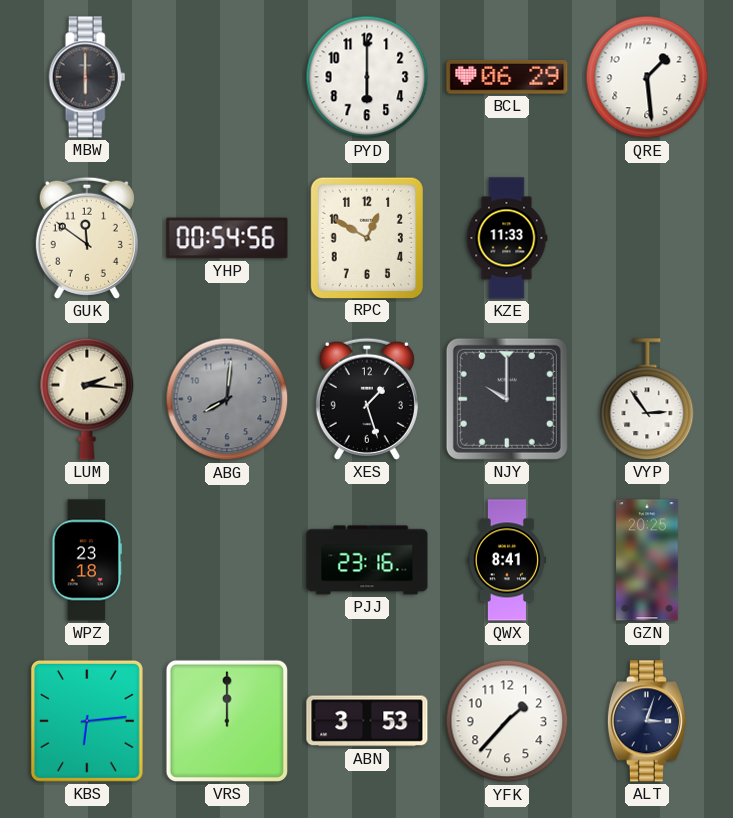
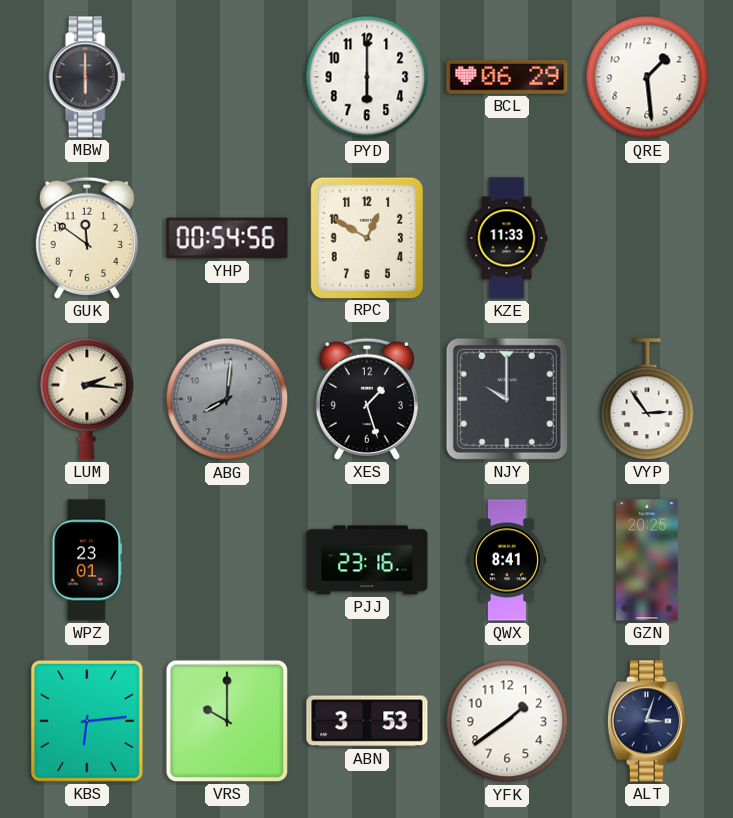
WPZ: 23:18 -> 23:01 (87, 560)
VRS: 12:00 -> 10:00 (227, 721)
YFK: 1:37 -> 1:39 (507, 721)
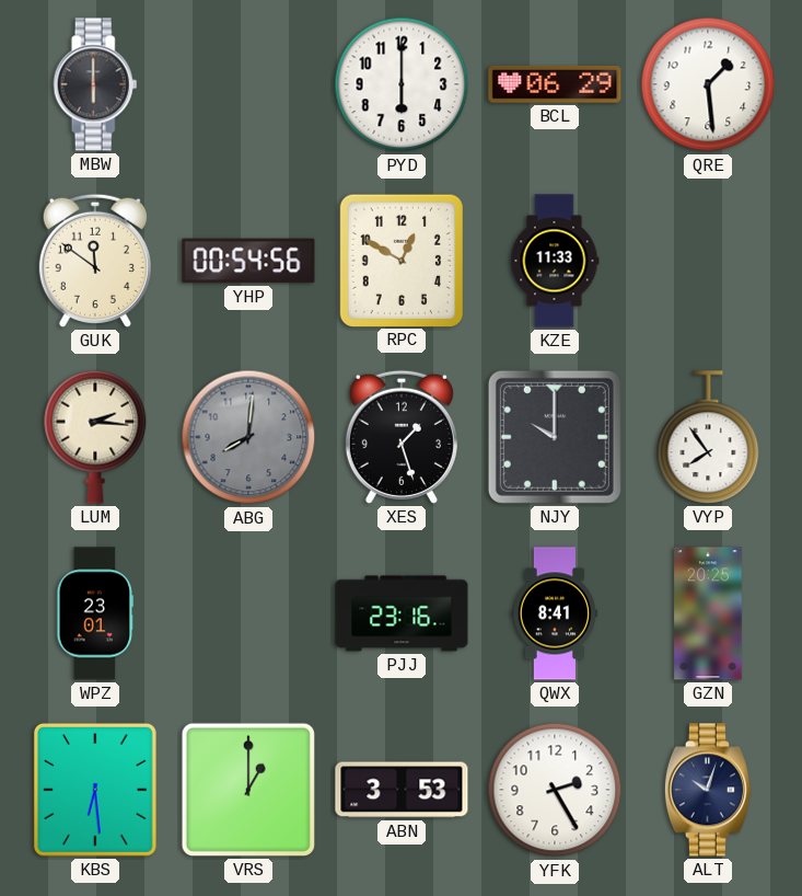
VYP: 2:54 -> 7:54 (708, 437)
KBS: 6:14 -> 6:29 (95, 790)
VRS: 10:00 -> 1:00 (248, 790)
YFK: 1:39 -> 2:25 (555, 790)
ALT: 3:03 -> 10:03 (708, 790)
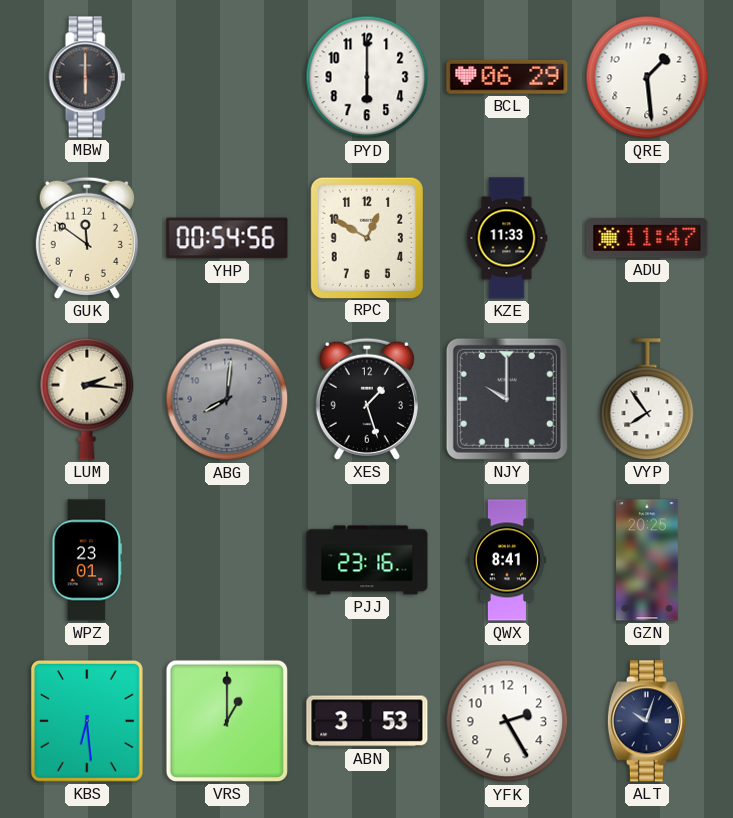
ADU: none -> 11:47 (647, 238)
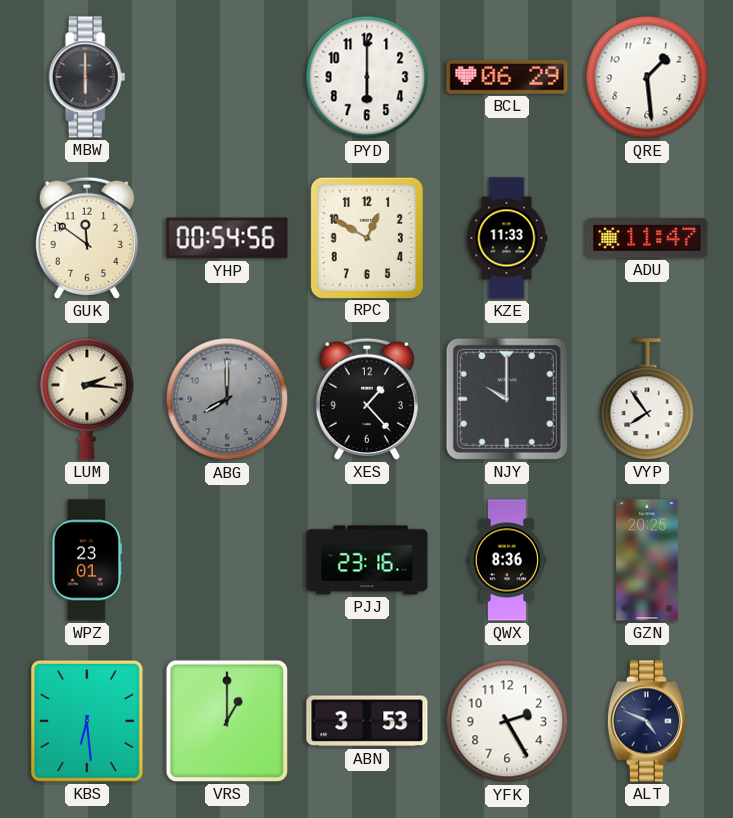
ABG: 8:01 -> 8:00 (227, 399)
XES: 1:27 -> 1:23 (367, 399)
QWX: 8:41 -> 8:36 (506, 560)
ALT: 10:03 -> 4:49 (647, 721)
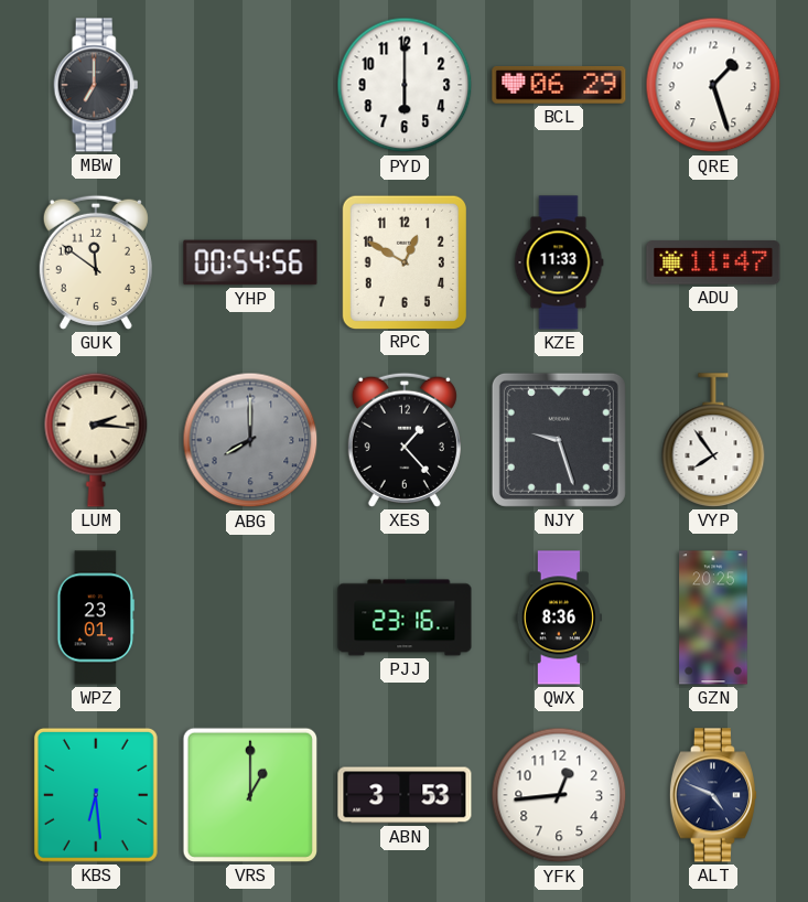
MBW: 6:00 -> 7:00 (96, 85)
QRE: 1:29 -> 1:27 (713, 85)
NJY: 10:00 -> 9:27 (559, 440)
YFK: 2:25 -> 12:44 (559, 795)
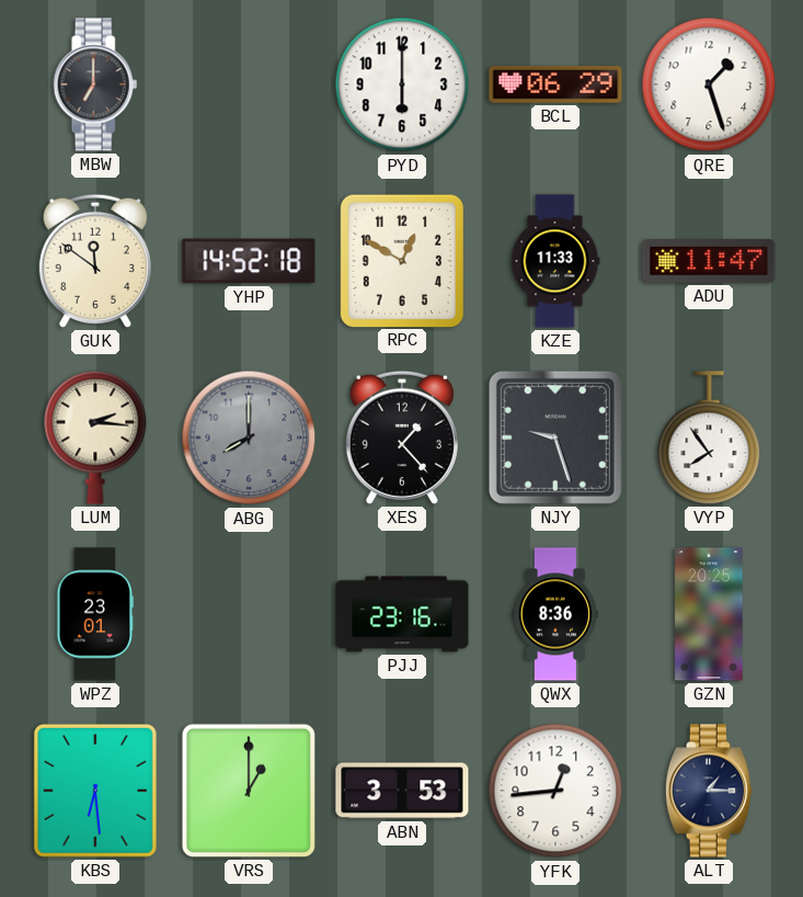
YHP: 00:54 -> 14:52 (249, 261)
ALT: 4:49 -> 1:15 (709, 791)
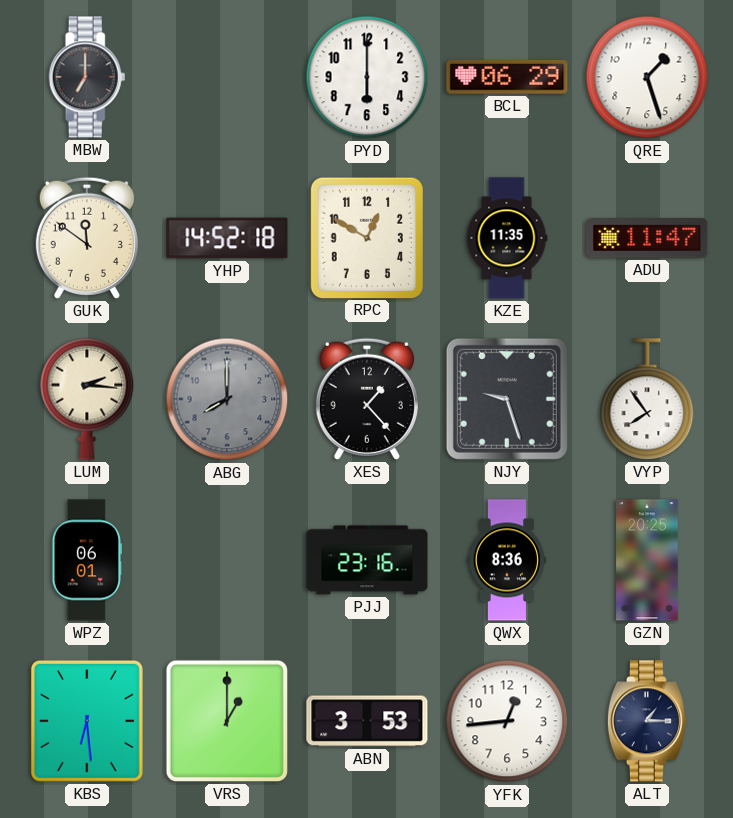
KZE: 11:33 -> 11:35 (507, 238)
WPZ: 23:01 -> 06:01 (87, 560)
